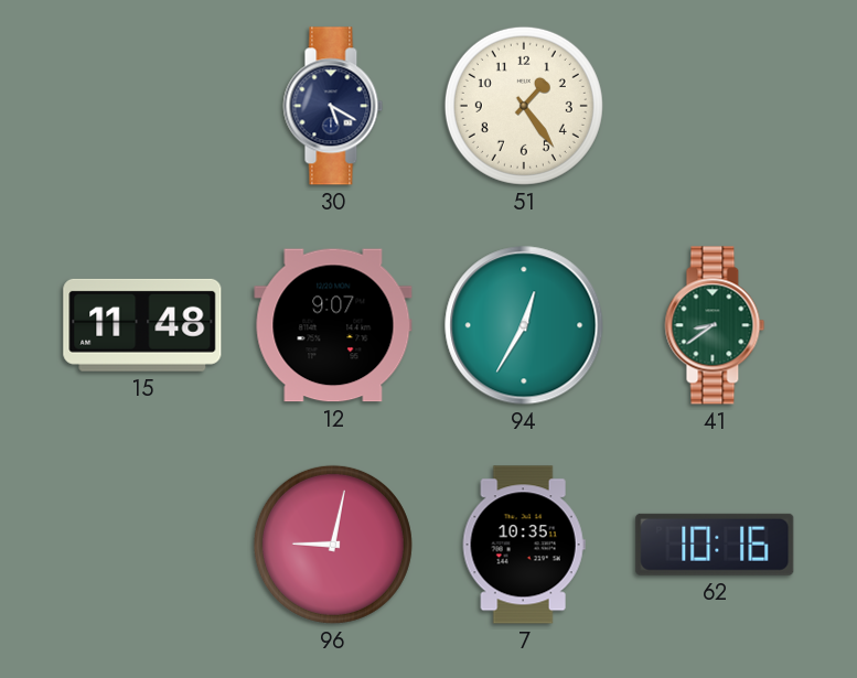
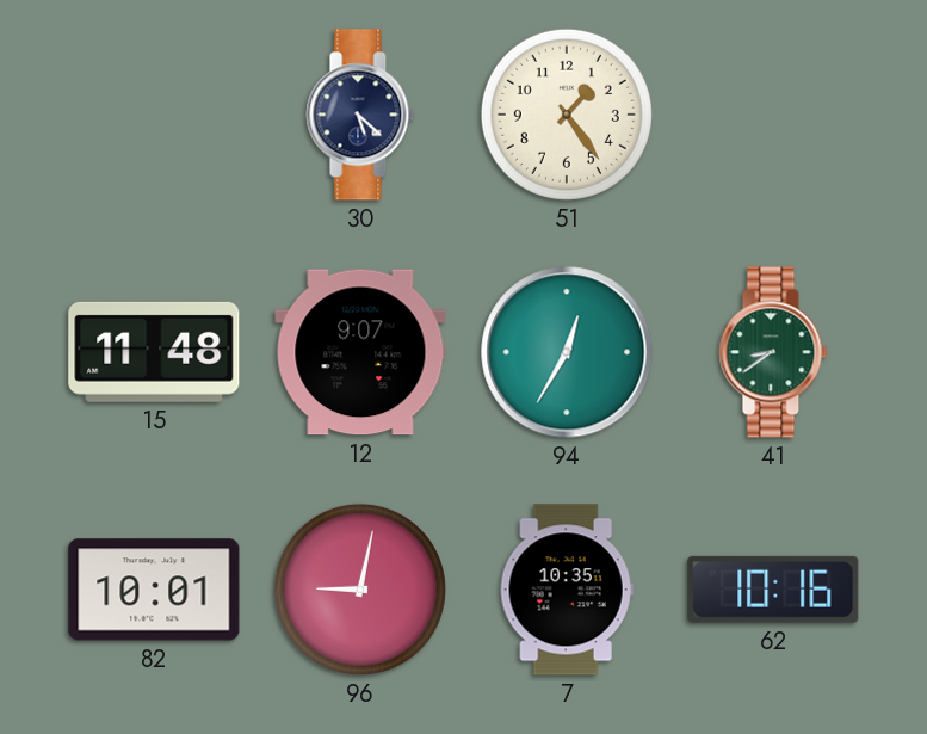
30: 5:20 -> 5:22 (360, 115)
82: none -> 10:01 (154, 590)
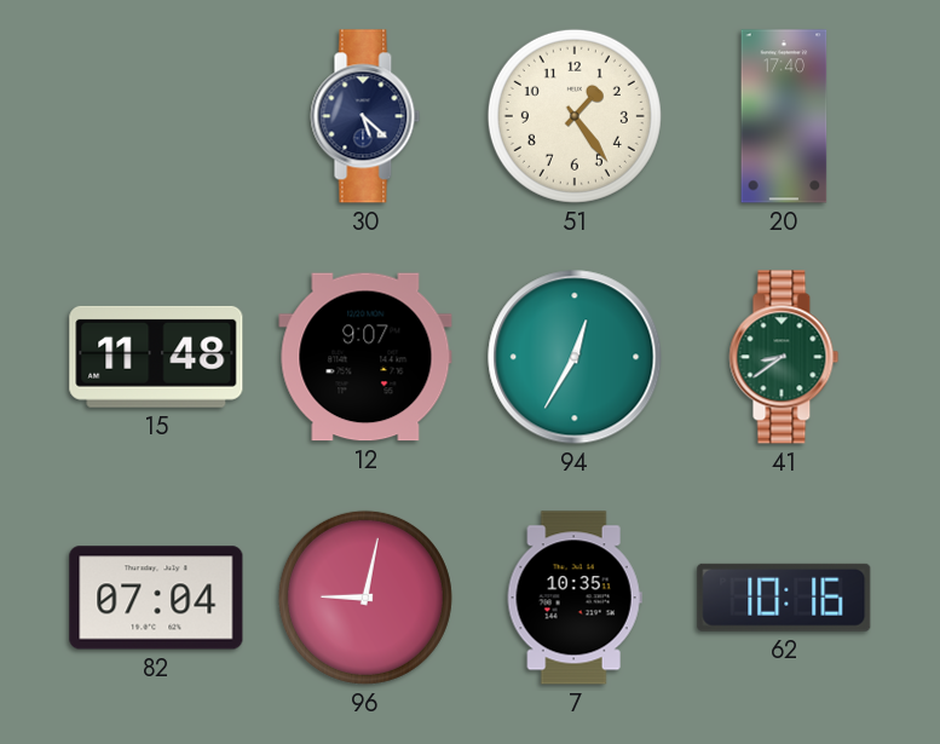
20: none -> 17:40 (784, 116)
82: 10:01 -> 07:04 (156, 598)
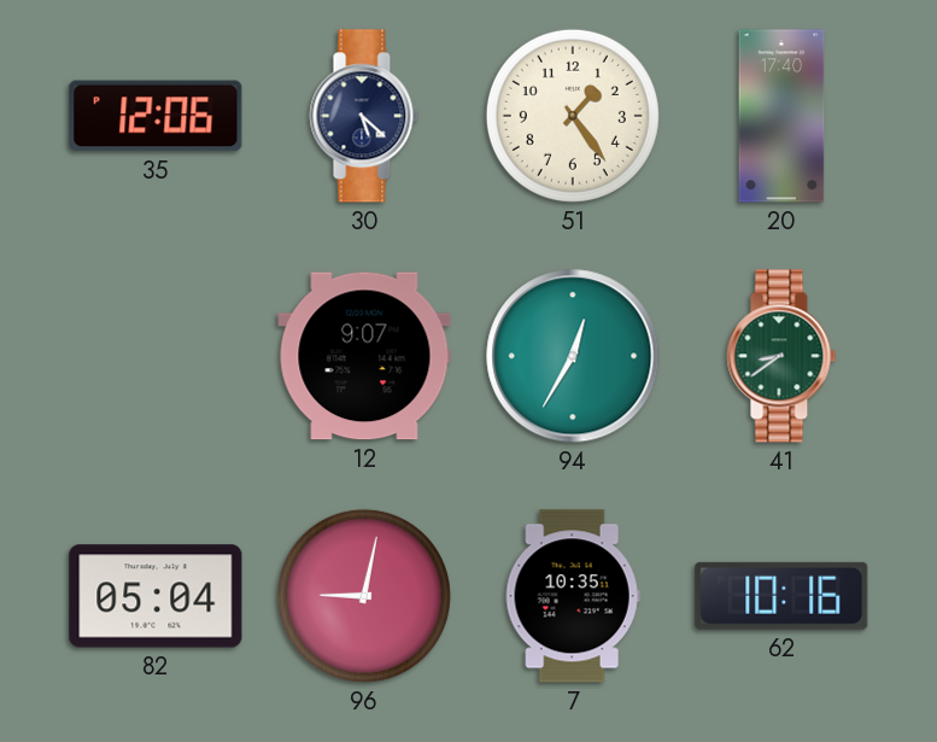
35: none -> 12:06 (156, 116)
15: 11:48 -> none (156, 357)
82: 07:04 -> 05:04 (156, 596)
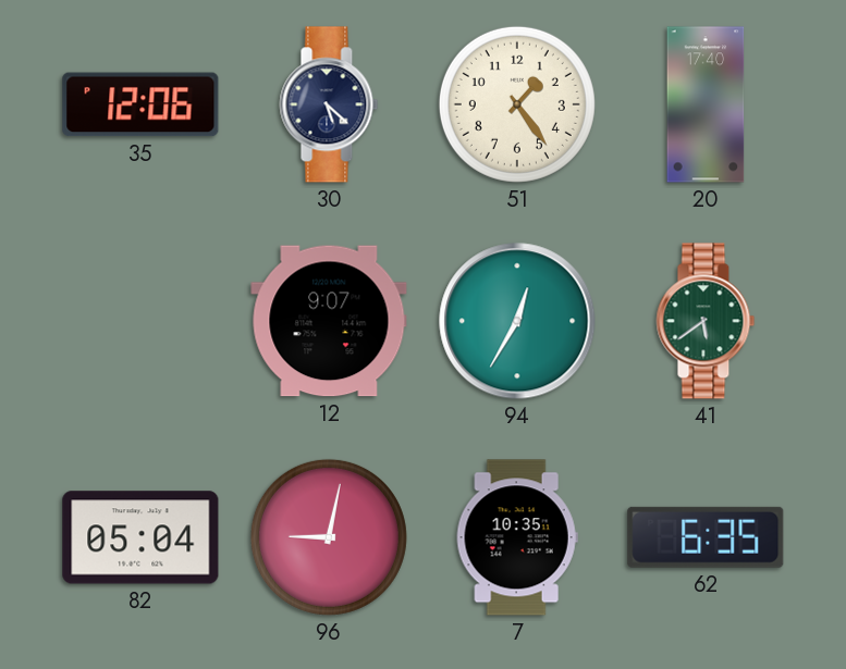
41: 8:39 -> 5:39 (706, 321)
62: 10:16 -> 6:35 (706, 537)
